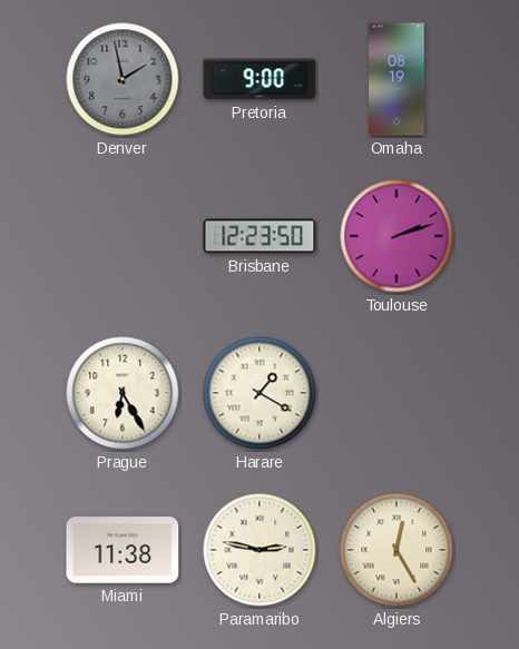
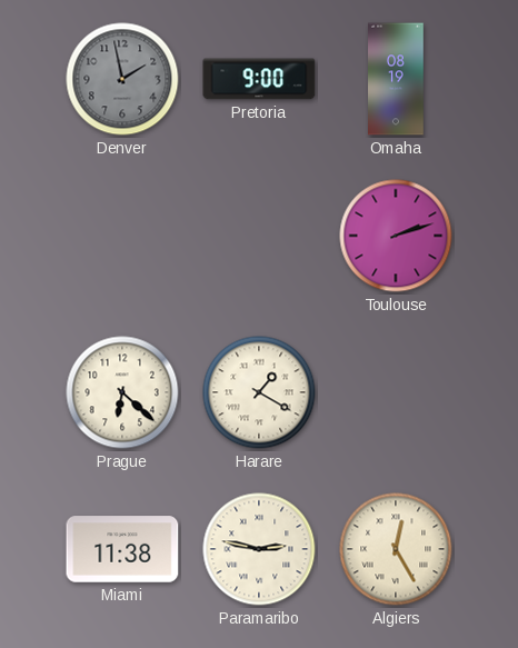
Brisbane: 12:23 -> none (259, 236)
Prague: 6:25 -> 6:22 (122, 392)
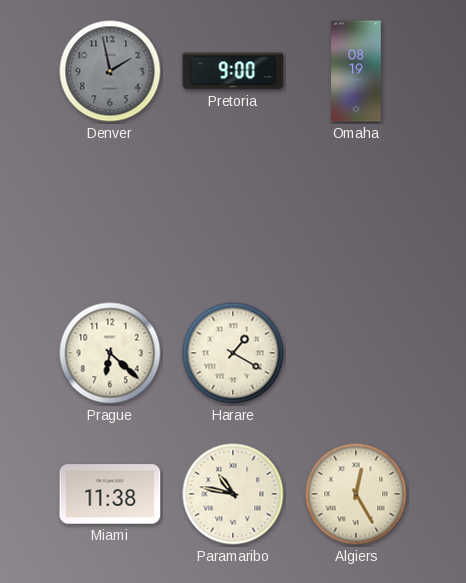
Toulouse: 2:12 -> none (396, 236)
Paramaribo: 2:47 -> 10:47 (233, 494)
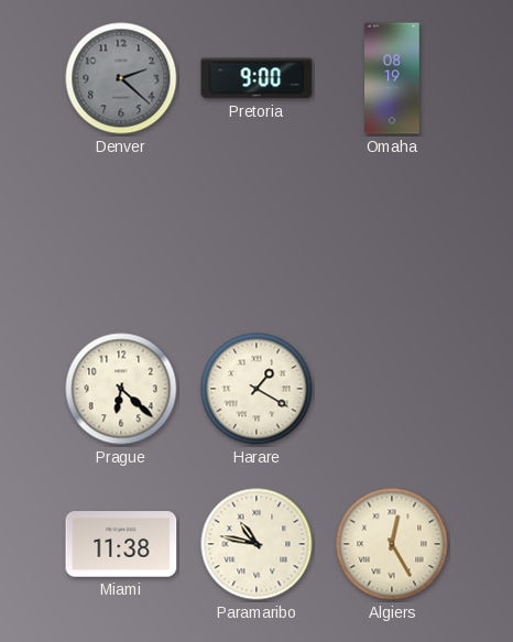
Denver: 1:58 -> 2:22 (121, 78)
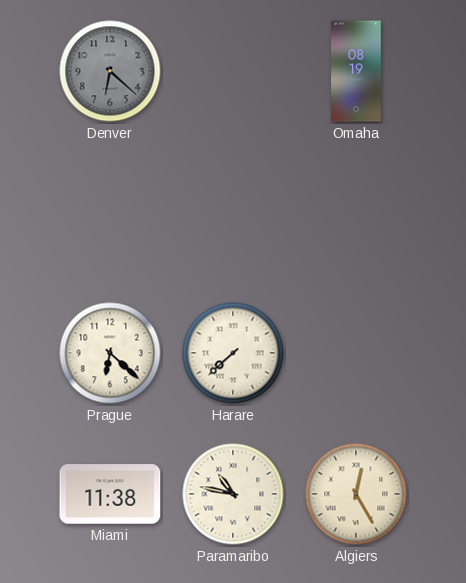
Denver: 2:22 -> 6:22 (110, 71)
Pretoria: 9:00 -> none (256, 78)
Harare: 1:20 -> 7:38 (233, 353)
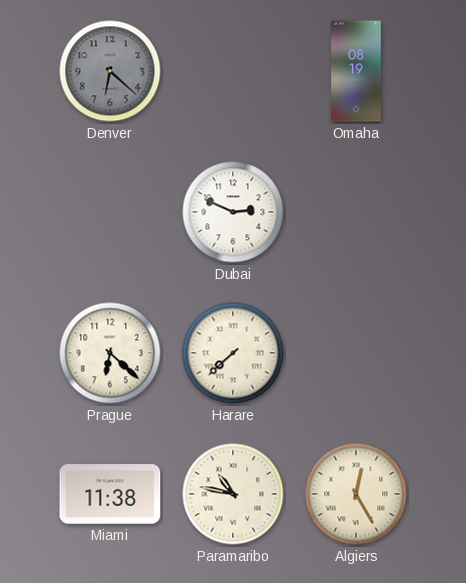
Dubai: none -> 2:49 (233, 212)
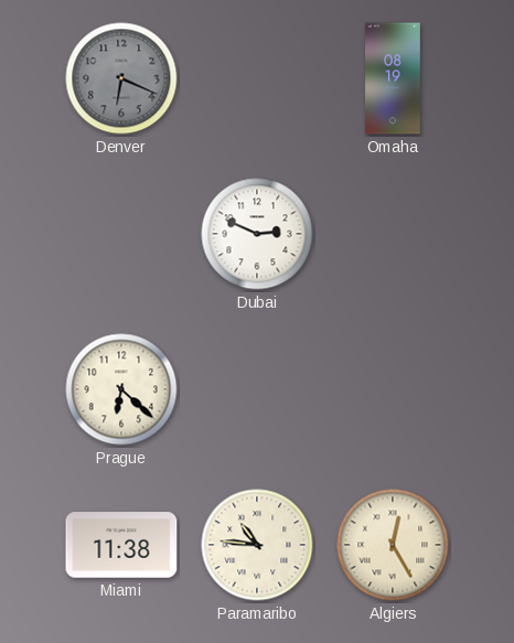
Denver: 6:22 -> 6:19 (121, 78)
Harare: 7:38 -> none (233, 353)
Paramaribo: 10:47 -> 10:46 (257, 545)
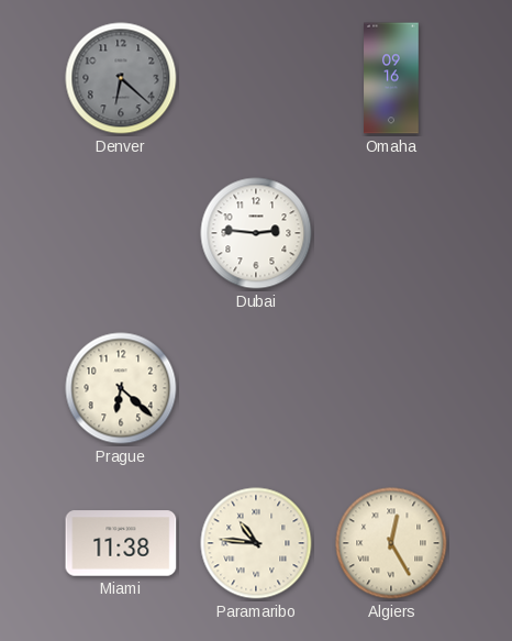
Denver: 6:19 -> 6:22 (121, 78)
Omaha: 08:19 -> 09:16 (391, 78)
Dubai: 2:49 -> 2:46 (256, 233)
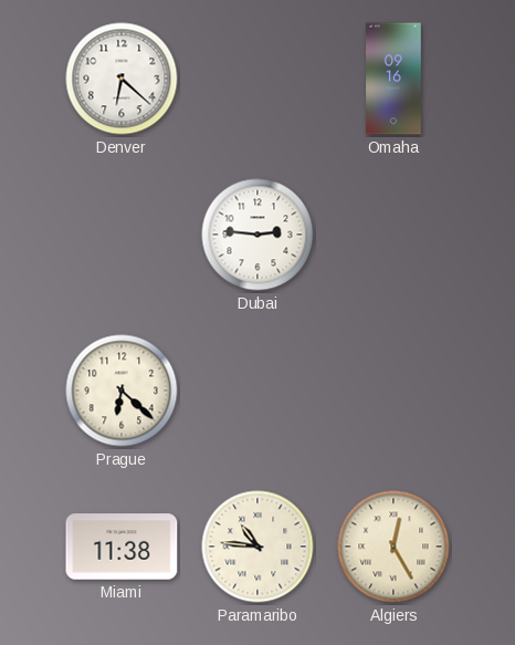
Denver dial: grey -> white (122, 79)
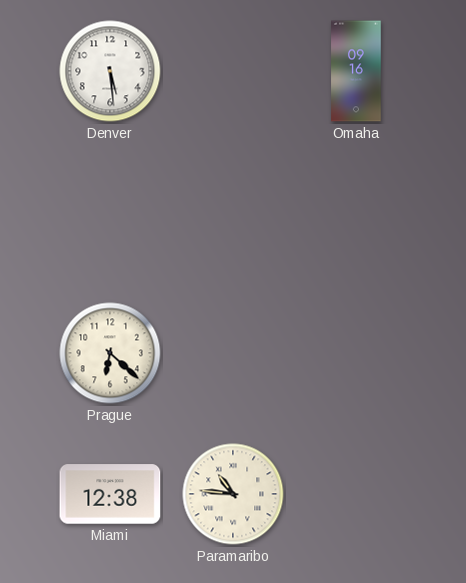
Denver: 6:22 -> 5:29 (110, 71)
Dubai: 2:46 -> none (257, 235)
Miami: 11:38 -> 12:38 (110, 494)
Algiers: 12:25 -> none (393, 547)
